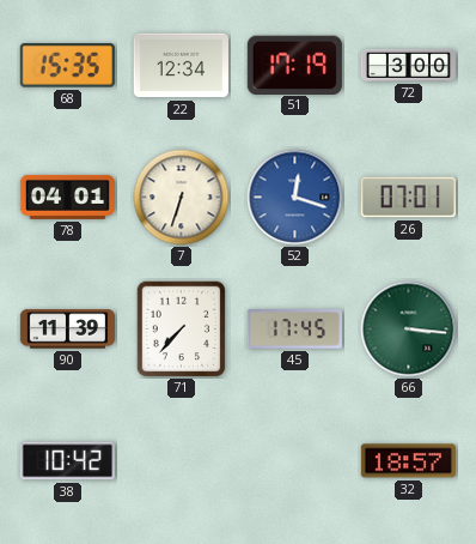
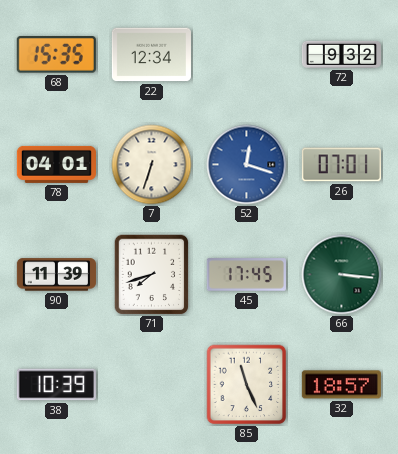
51: 17:19 -> none (294, 65)
72: 3:00 -> 9:32 (341, 54)
71: 7:37 -> 7:42 (152, 275)
38: 10:42 -> 10:39 (56, 385)
85: none -> 11:26 (247, 385)
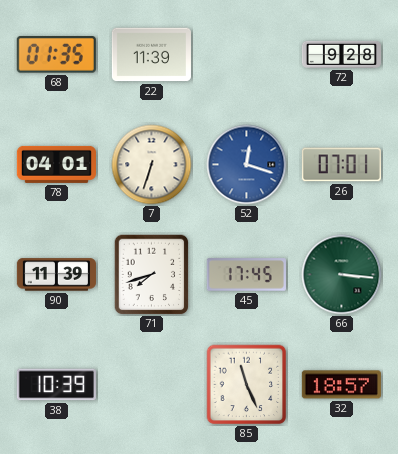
68: 15:35 -> 01:35 (56, 55)
22: 12:34 -> 11:39 (151, 55)
72: 9:32 -> 9:28 (341, 54)
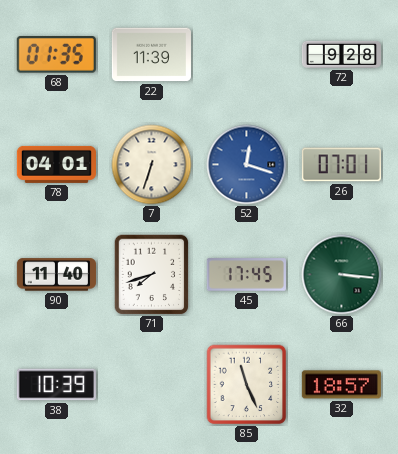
90: 11:39 -> 11:40 (56, 275)
